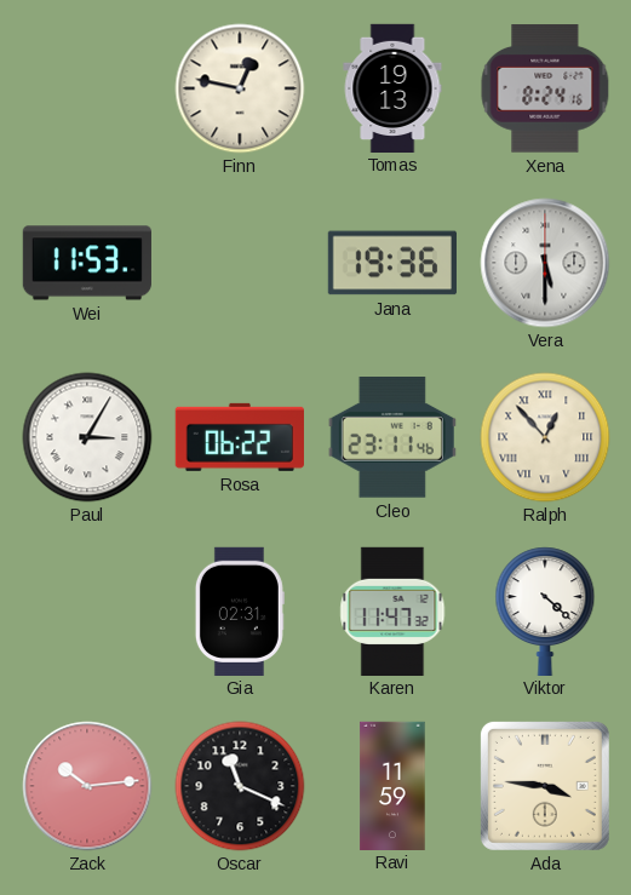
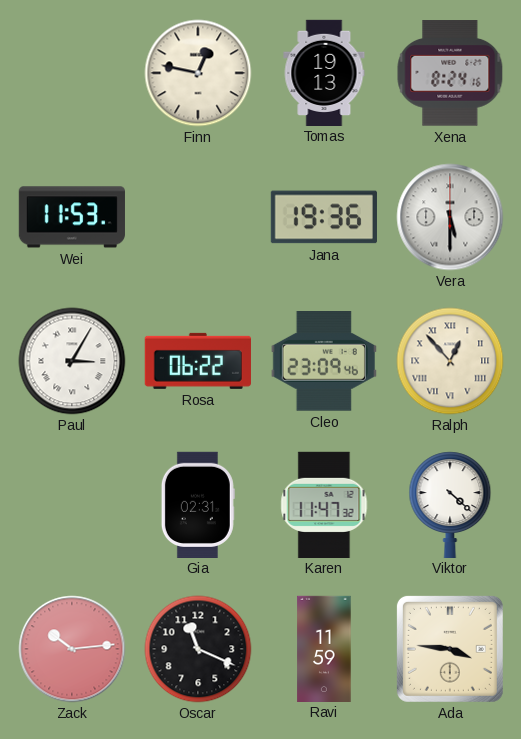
Cleo: 23:11 -> 23:09 (324, 361)
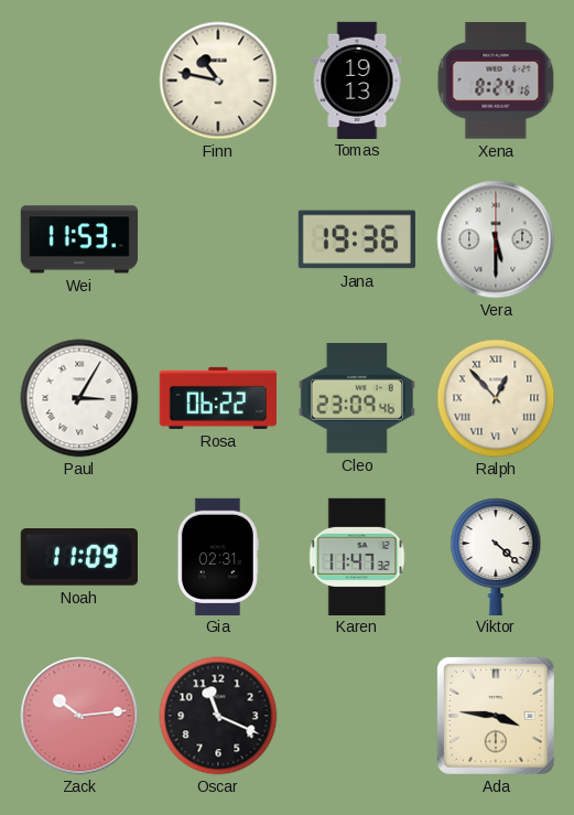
Finn: 12:47 -> 10:47 (218, 81)
Noah: none -> 11:09 (79, 557)
Ravi: 11:59 -> none (324, 648)
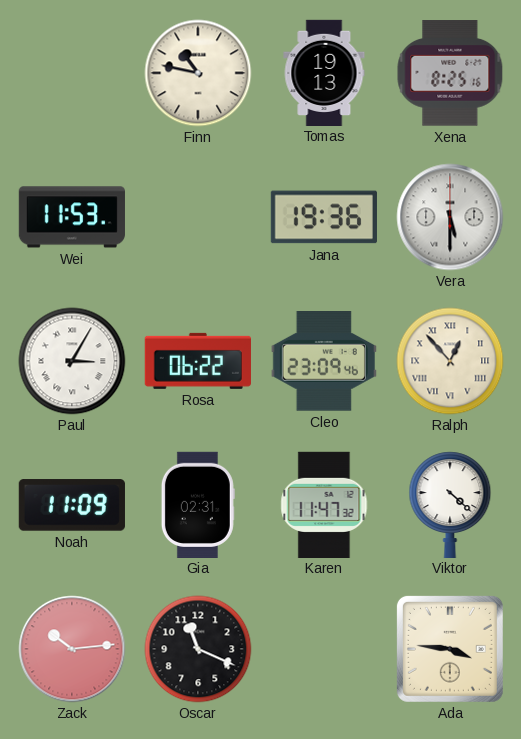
Xena: 8:24 -> 8:25 (450, 73)
